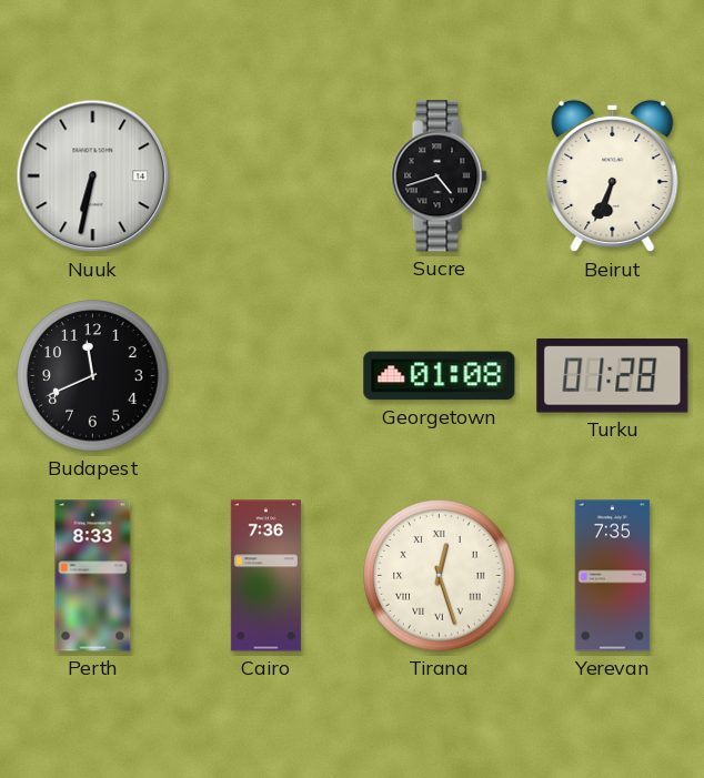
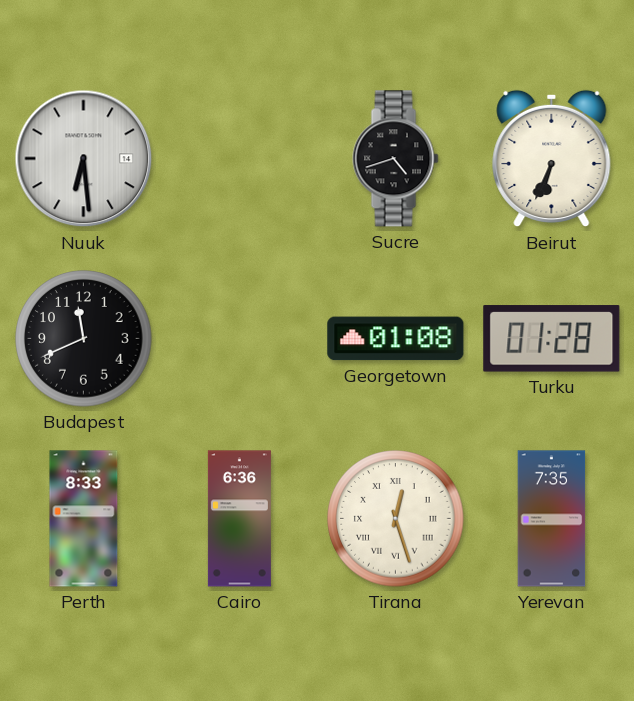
Nuuk: 6:32 -> 6:29 (84, 159)
Cairo: 7:36 -> 6:36 (239, 519)
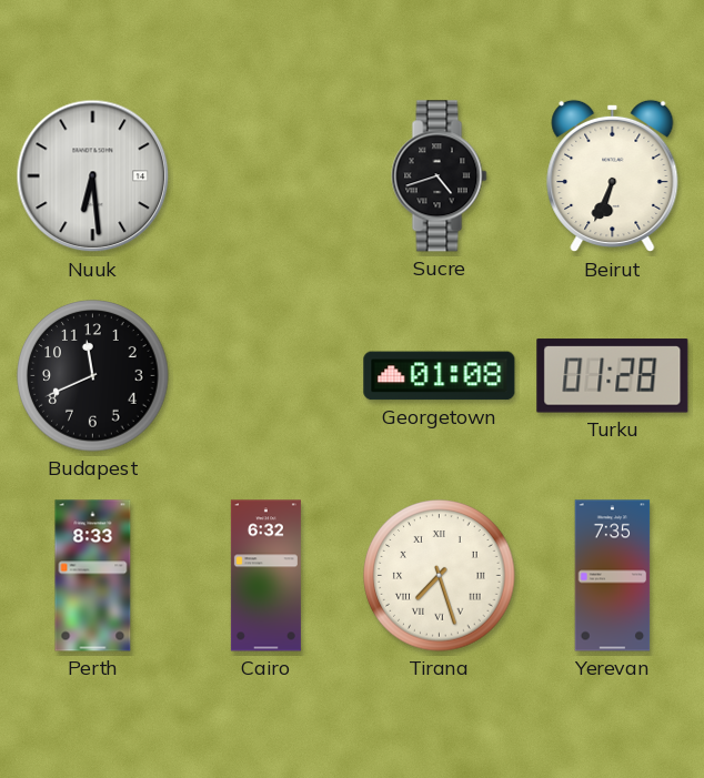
Cairo: 6:36 -> 6:32 (265, 576)
Tirana: 12:27 -> 7:27 (440, 576)
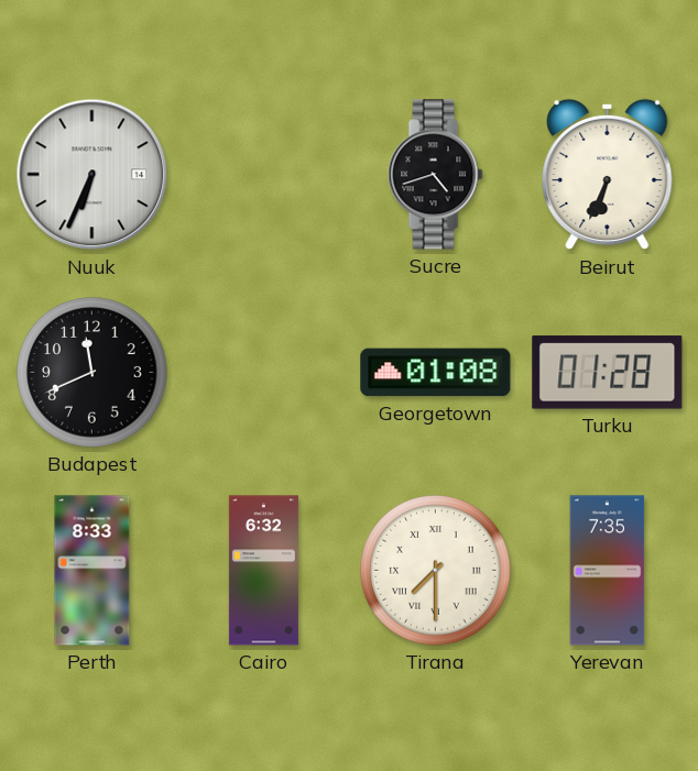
Nuuk: 6:29 -> 6:34 (92, 175)
Tirana: 7:27 -> 7:30 (436, 571)
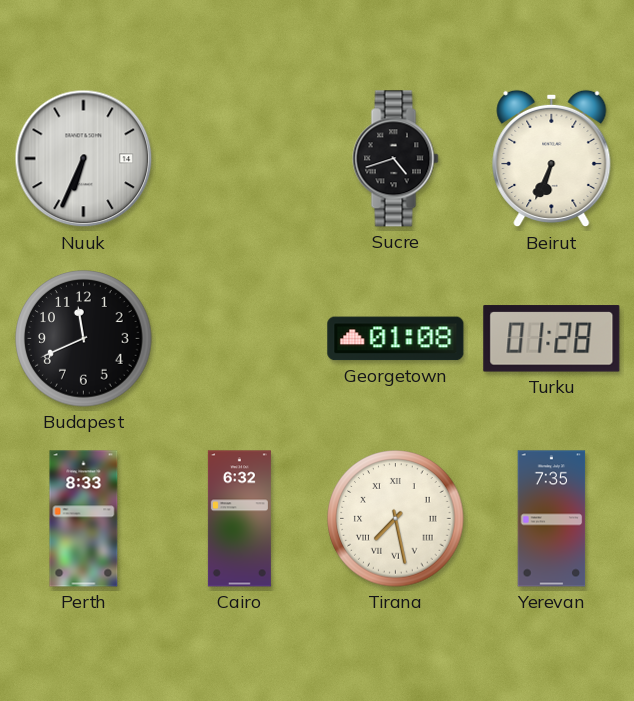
Tirana: 7:30 -> 7:28 (396, 519)
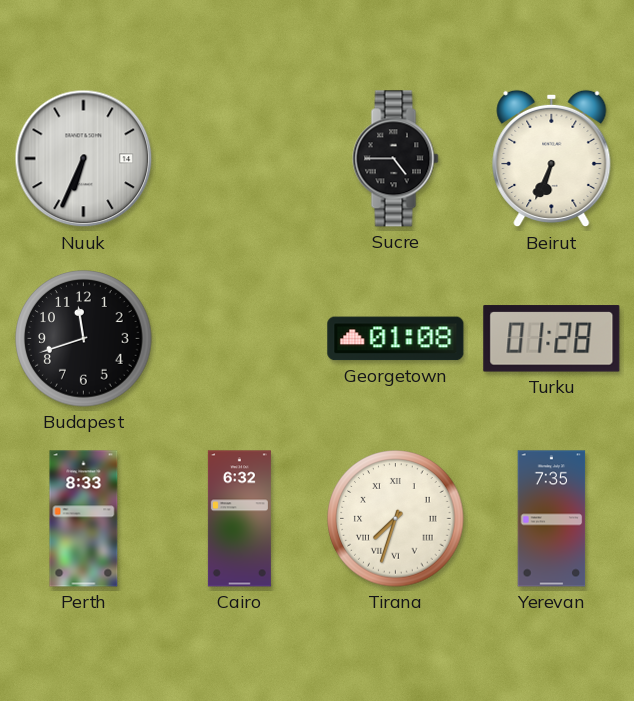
Sucre: 4:42 -> 4:45 (396, 159)
Budapest: 11:41 -> 11:42 (84, 339)
Tirana: 7:28 -> 7:33 (396, 519)
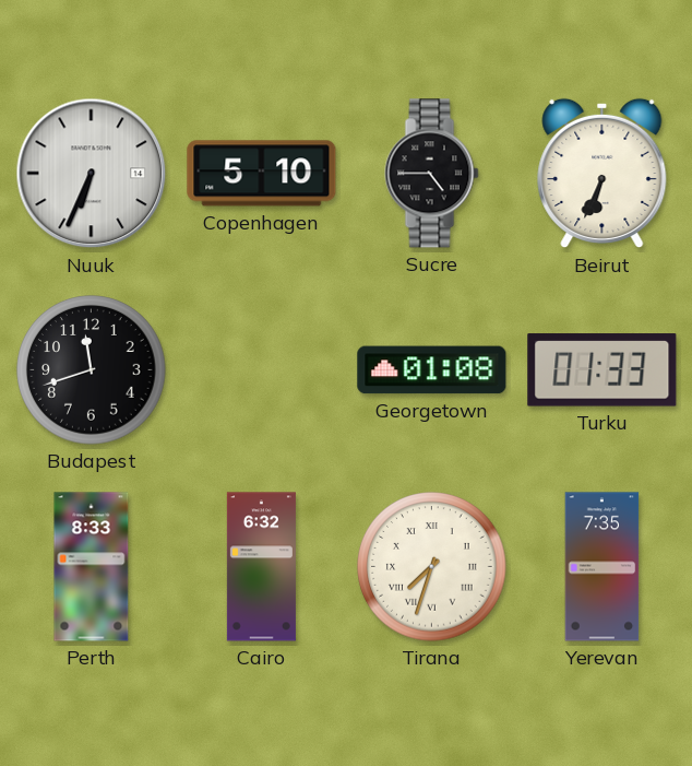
Copenhagen: none -> 5:10 (262, 174)
Turku: 01:28 -> 01:33 (602, 370)
